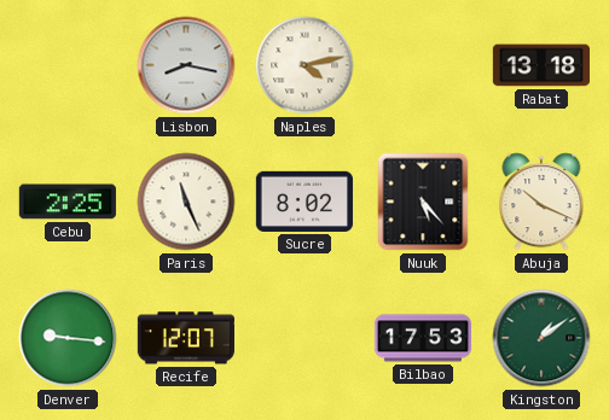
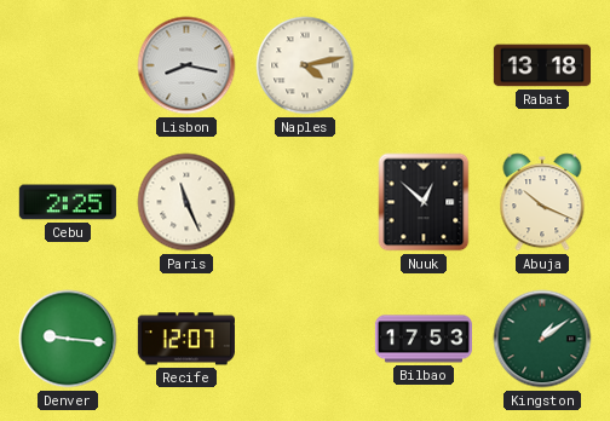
Sucre: 8:02 -> none (304, 202)
Nuuk: 5:23 -> 12:52 (424, 202)
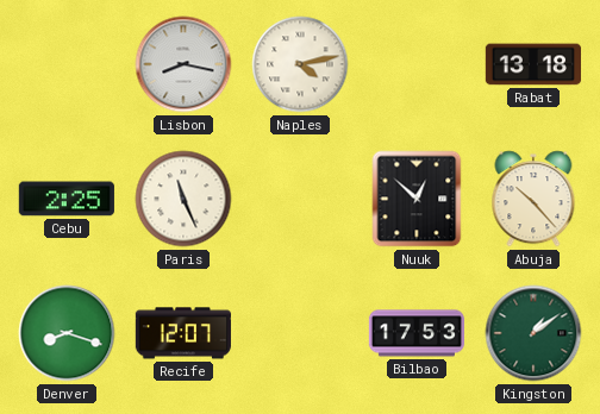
Abuja: 10:19 -> 10:23 (533, 199)
Denver: 9:16 -> 8:18 (67, 333)
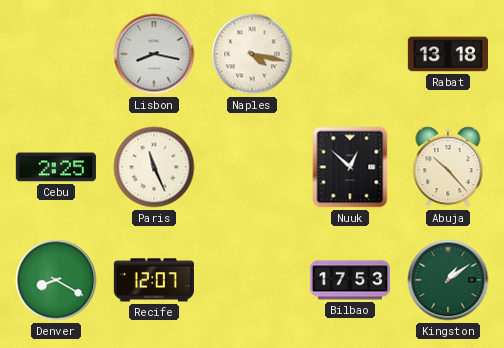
Naples: 4:13 -> 4:17 (252, 54)
Denver: 8:18 -> 8:20 (56, 280)
